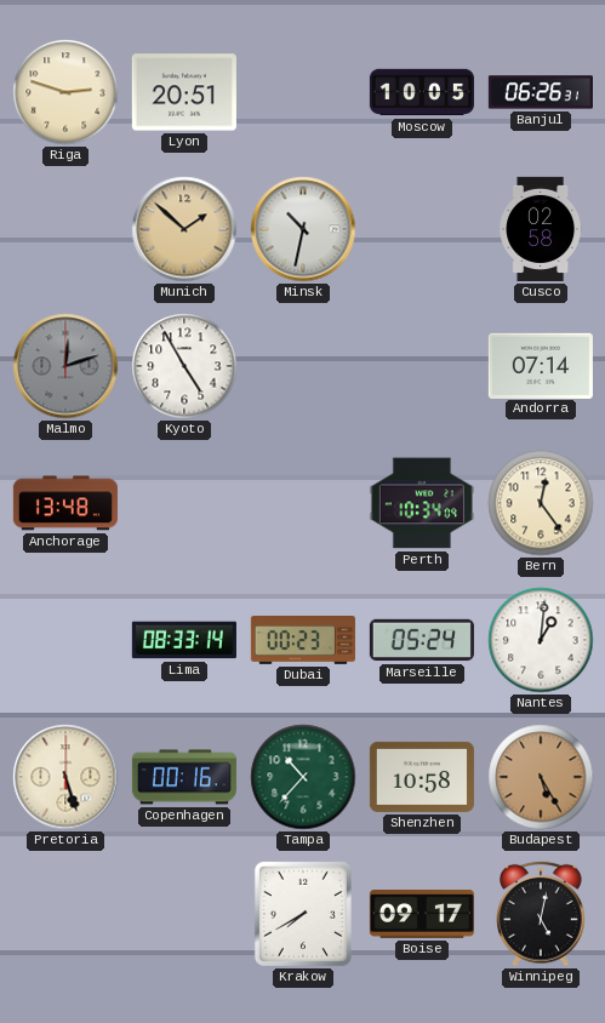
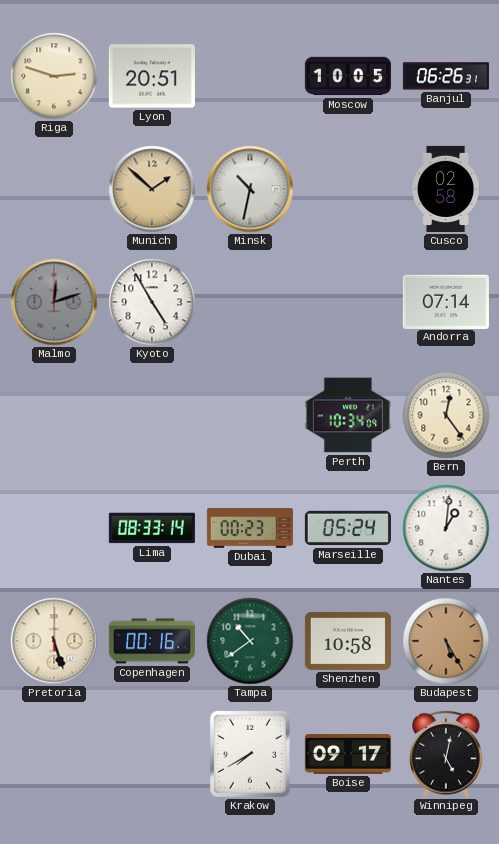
Anchorage: 13:48 -> none (65, 503)
Tampa: 10:37 -> 10:39 (250, 641)
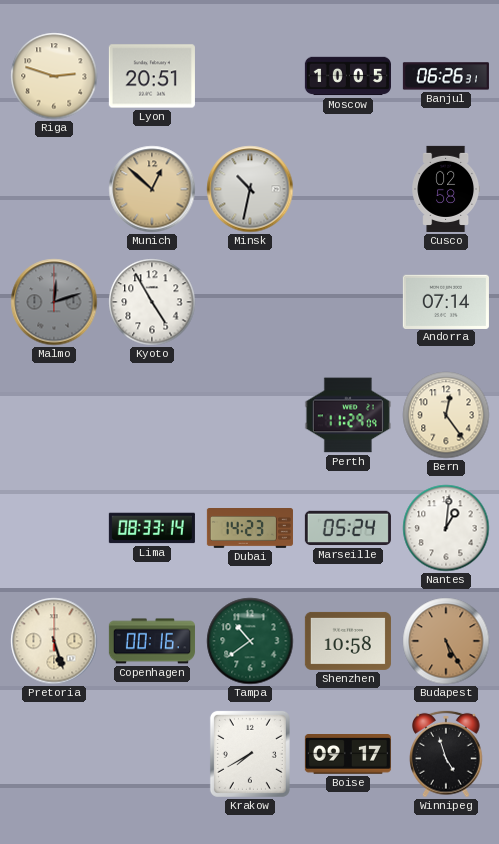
Munich: 1:52 -> 12:52 (152, 189)
Perth: 10:34 -> 11:29 (348, 415)
Dubai: 00:23 -> 14:23 (250, 529)
Winnipeg: 5:02 -> 4:57 (447, 754)
